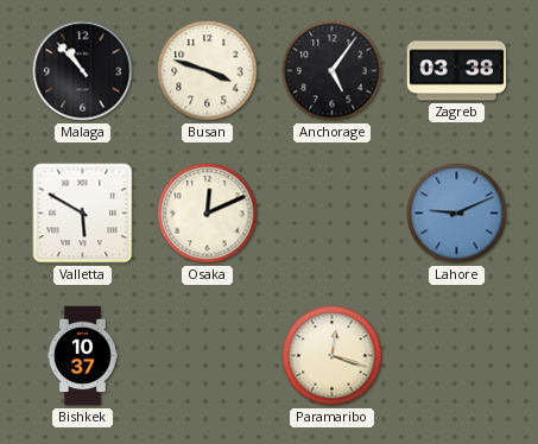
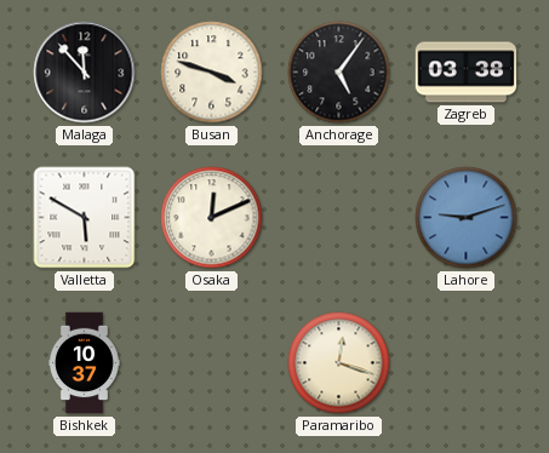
Malaga: 10:53 -> 11:53 (85, 73)
Lahore: 9:11 -> 9:12 (467, 218)
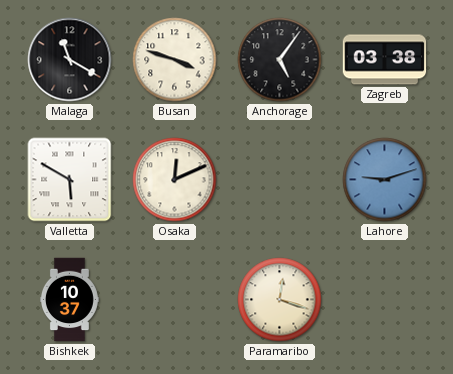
Malaga: 11:53 -> 11:20 (70, 60)
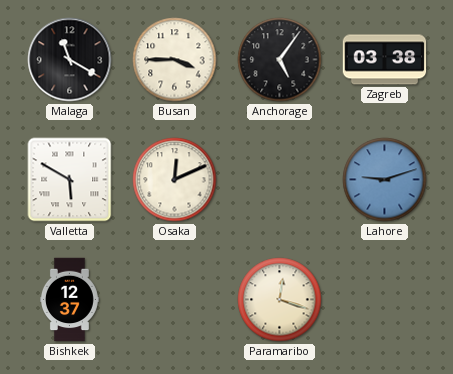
Busan: 3:48 -> 3:45 (175, 60)
Bishkek: 10:37 -> 12:37 (69, 300)
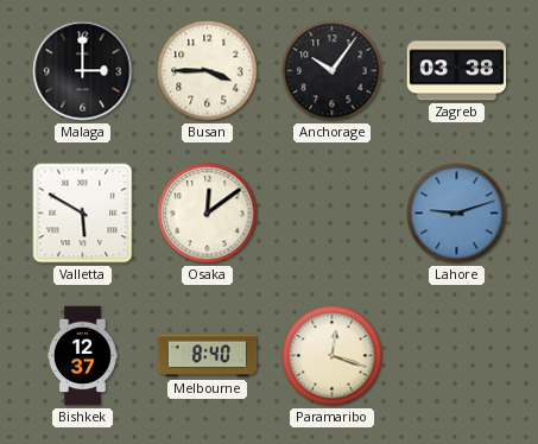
Malaga: 11:20 -> 3:00 (83, 71)
Anchorage: 5:06 -> 10:06 (333, 71)
Osaka: 12:11 -> 12:09 (208, 214)
Melbourne: none -> 8:40 (208, 356)
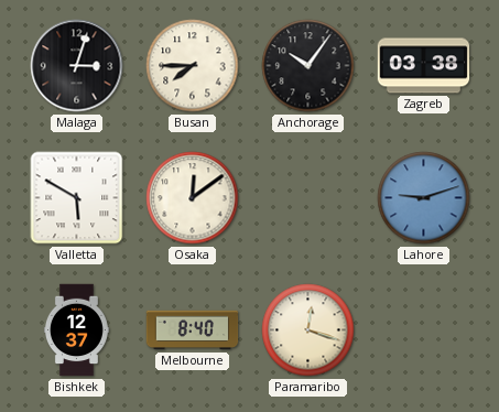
Malaga: 3:00 -> 3:03 (77, 66)
Busan: 3:45 -> 7:45 (193, 66)
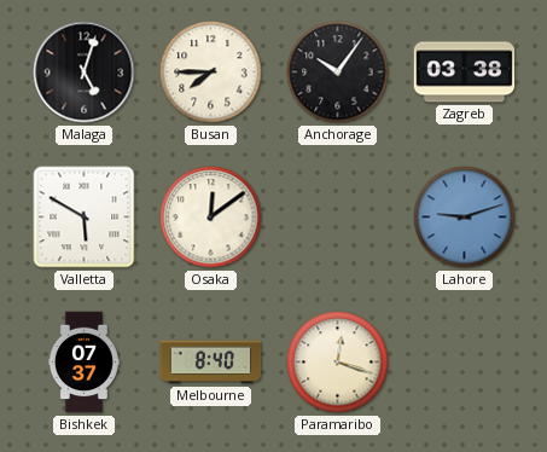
Malaga: 3:03 -> 5:03 (85, 73)
Bishkek: 12:37 -> 07:37 (83, 363)
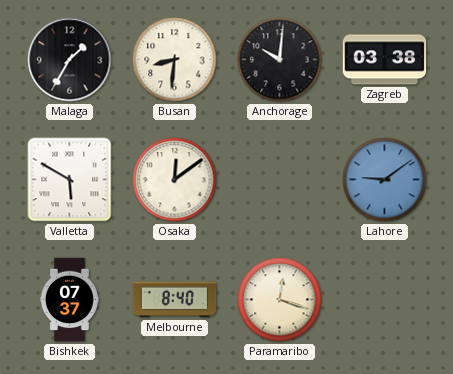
Malaga: 5:03 -> 1:35 (70, 60)
Busan: 7:45 -> 8:31 (175, 60)
Anchorage: 10:06 -> 10:01 (280, 60)
Lahore: 9:12 -> 9:09 (385, 180)
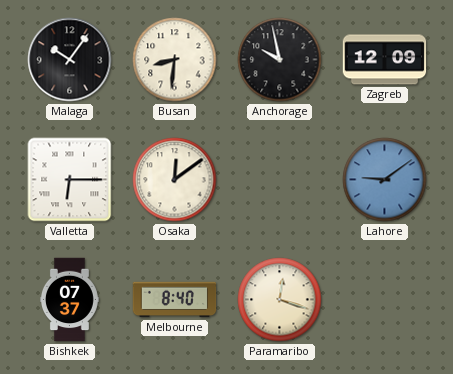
Malaga: 1:35 -> 10:06 (70, 60)
Anchorage: 10:01 -> 9:58 (280, 60)
Zagreb: 03:38 -> 12:09 (385, 60)
Valletta: 5:50 -> 6:15 (70, 180)
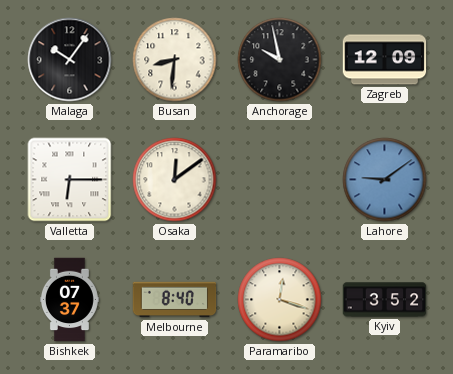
Kyiv: none -> 3:52 (385, 300)
